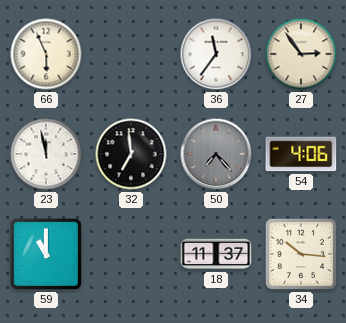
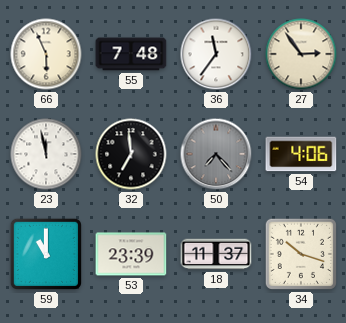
55: none -> 7:48 (131, 54)
53: none -> 23:39 (131, 254)
34: 10:16 -> 10:18 (301, 254)
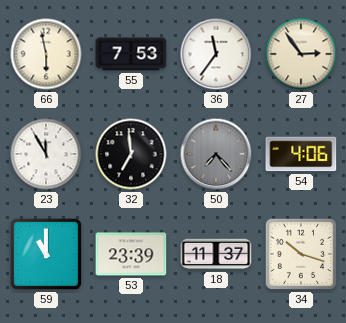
66: 5:56 -> 5:58 (46, 54)
55: 7:48 -> 7:53 (131, 54)
23: 11:58 -> 11:55 (46, 154)
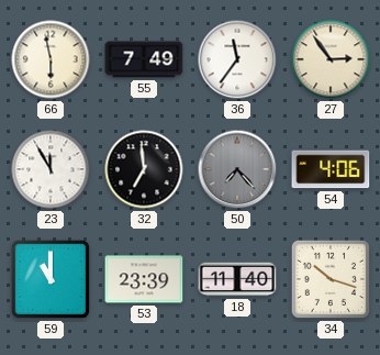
55: 7:53 -> 7:49 (144, 59)
18: 11:37 -> 11:40 (237, 279)
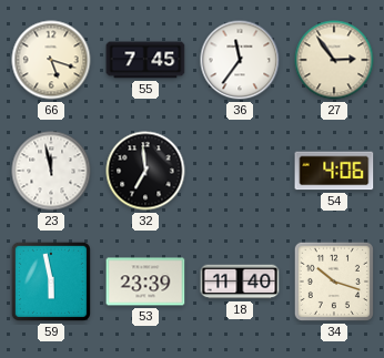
66: 5:58 -> 5:18 (51, 60)
55: 7:49 -> 7:45 (145, 60)
23: 11:55 -> 11:58 (51, 171)
50: 7:23 -> none (237, 169)
59: 11:00 -> 5:58 (51, 282)
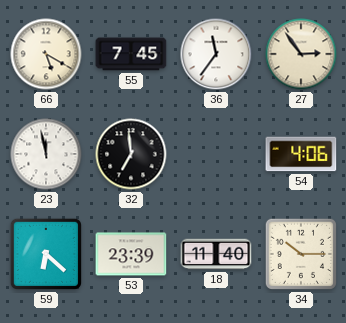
66: 5:18 -> 5:20 (46, 54)
59: 5:58 -> 6:22 (46, 254)
34: 10:18 -> 10:15 (301, 254)
